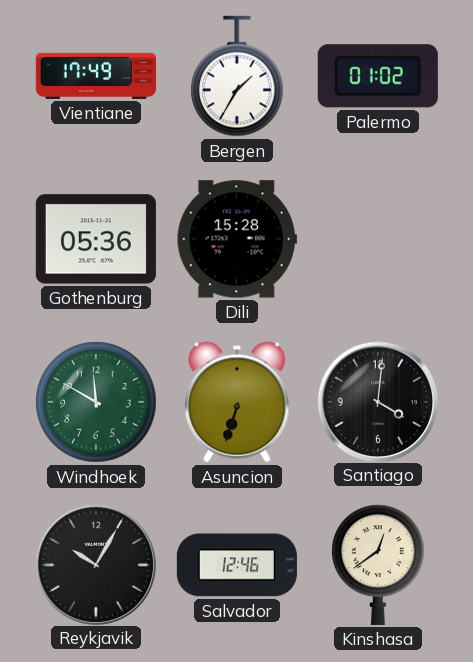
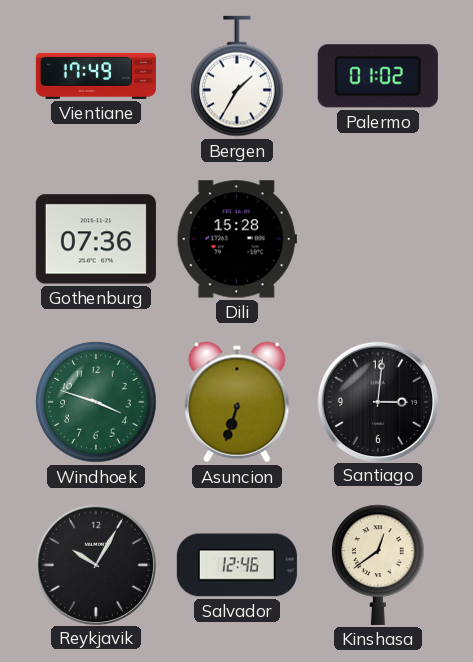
Gothenburg: 05:36 -> 07:36 (96, 239)
Windhoek: 11:50 -> 3:48 (96, 402)
Santiago: 4:01 -> 3:01 (377, 401)
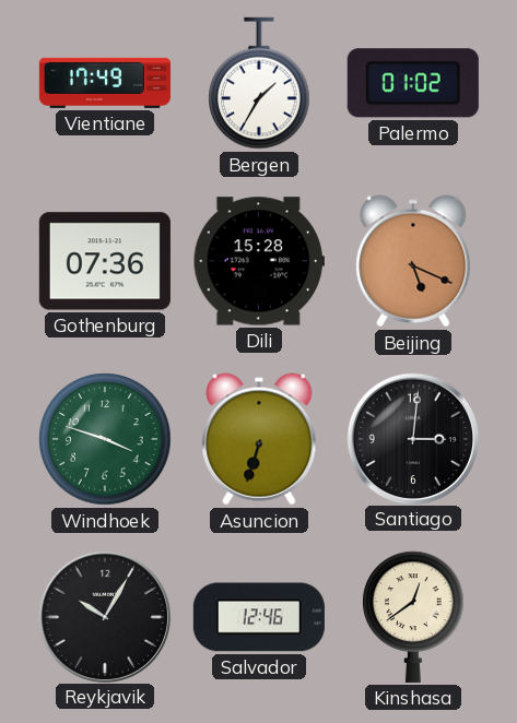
Beijing: none -> 5:19 (413, 261)
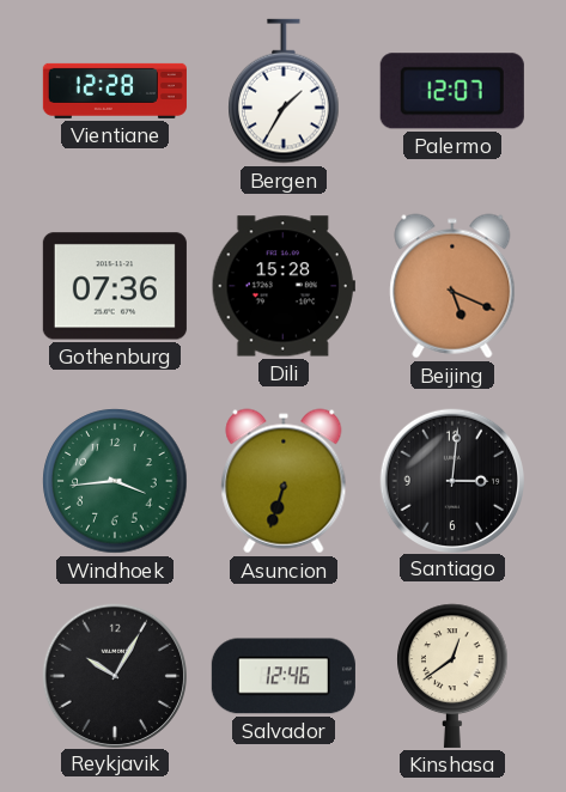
Vientiane: 17:49 -> 12:28 (115, 91)
Palermo: 01:02 -> 12:07 (452, 91)
Windhoek: 3:48 -> 3:44 (115, 481)
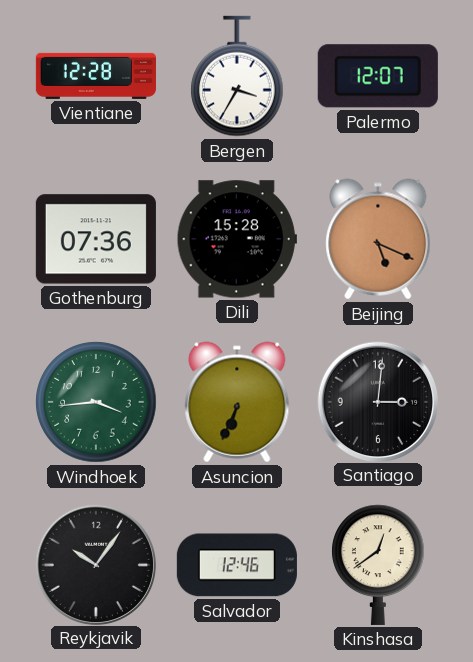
Bergen: 1:35 -> 3:35 (237, 76)
Asuncion: 6:33 -> 6:34 (237, 402)
Reykjavik: 10:05 -> 10:06 (95, 564)
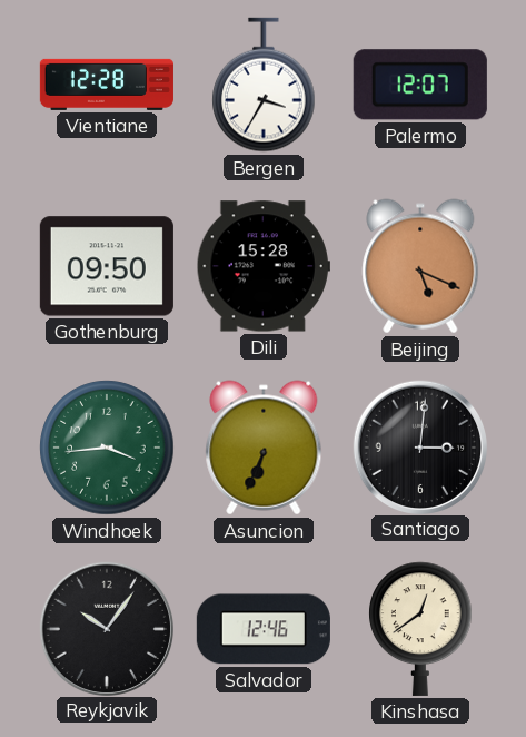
Gothenburg: 07:36 -> 09:50 (107, 266)
